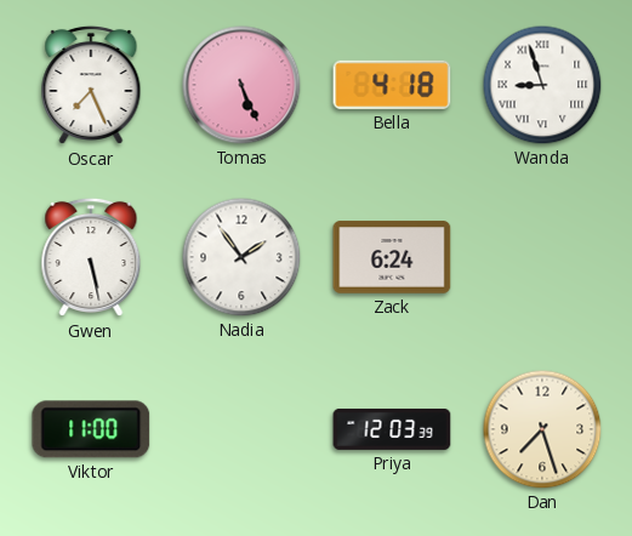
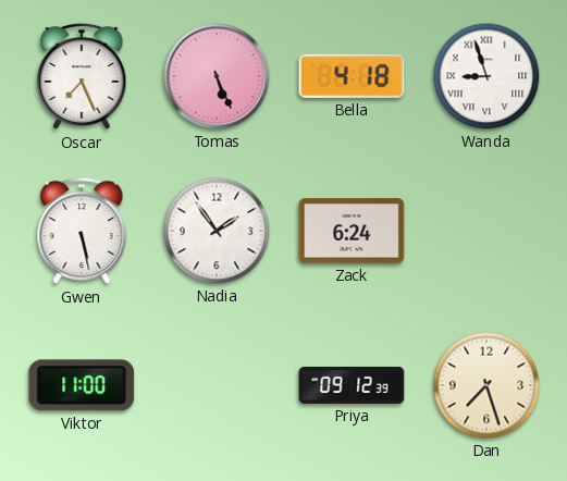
Priya: 12:03 -> 09:12 (352, 385)
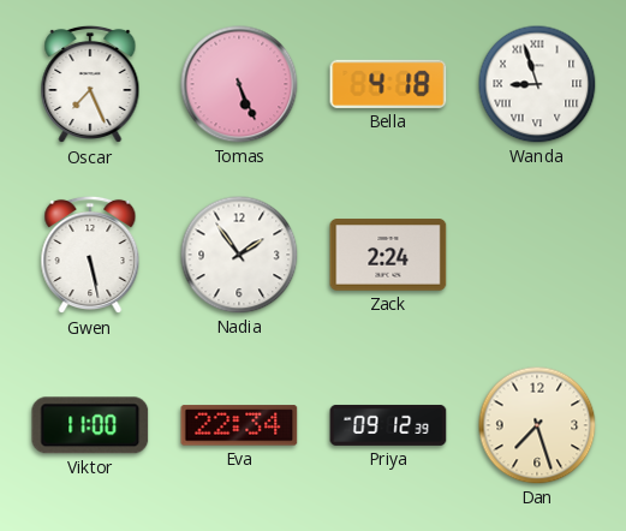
Zack: 6:24 -> 2:24 (388, 255)
Eva: none -> 22:34 (239, 425)
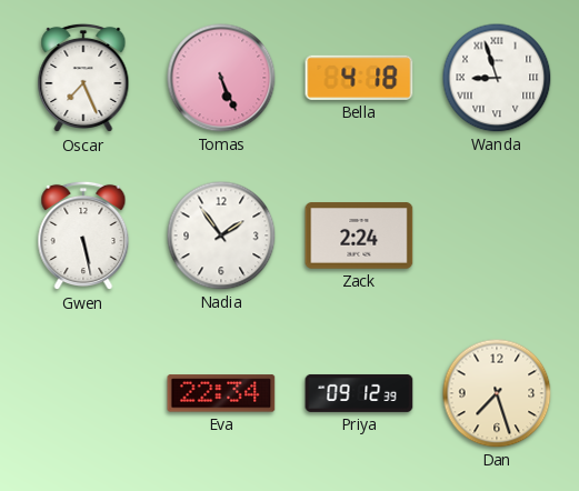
Viktor: 11:00 -> none (90, 425)
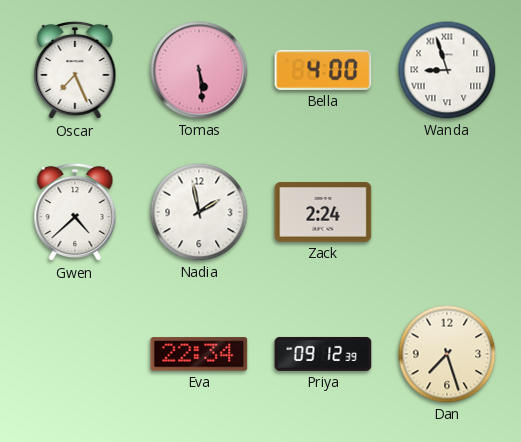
Tomas: 5:26 -> 5:29 (199, 70)
Bella: 4:18 -> 4:00 (323, 70)
Gwen: 5:28 -> 4:38 (75, 212)
Nadia: 1:54 -> 1:58 (199, 212)
